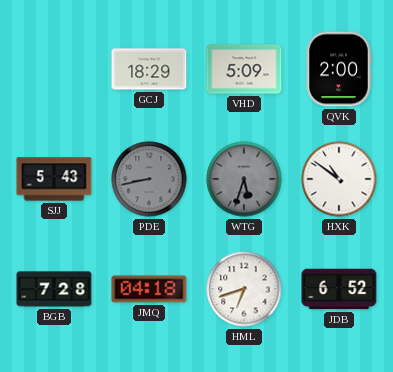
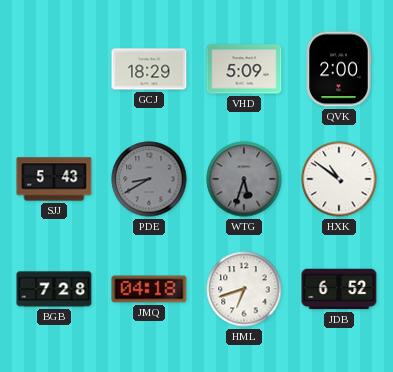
PDE: 8:43 -> 8:40 (149, 179)
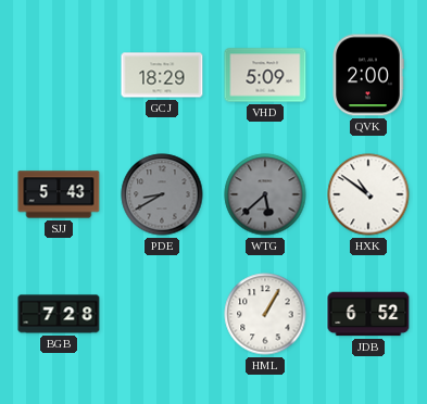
WTG: 5:33 -> 5:38 (265, 194)
JMQ: 04:18 -> none (149, 289)
HML: 6:42 -> 1:05 (265, 314)
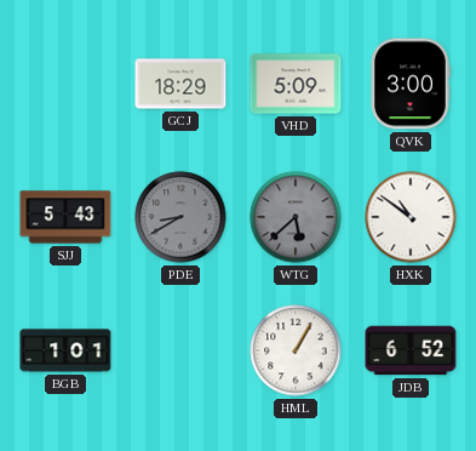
QVK: 2:00 -> 3:00 (411, 84)
BGB: 7:28 -> 1:01 (65, 350)
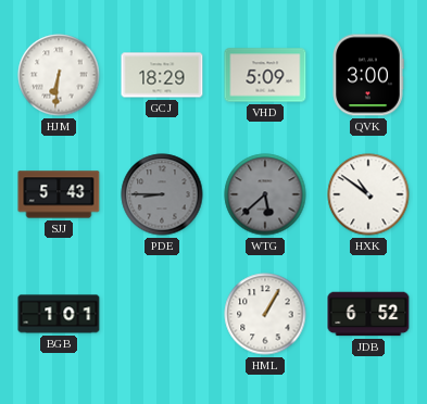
HJM: none -> 6:31 (59, 75)
PDE: 8:40 -> 8:45 (162, 194)
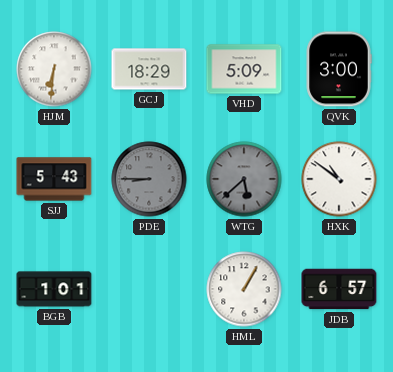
JDB: 6:52 -> 6:57 (339, 289)
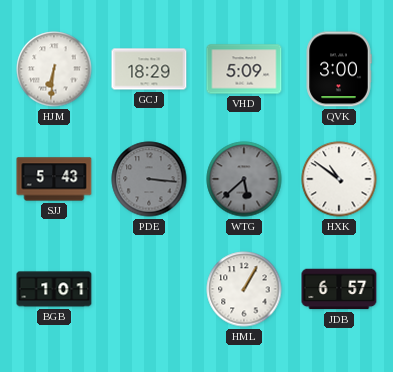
PDE: 8:45 -> 3:16 (149, 179)
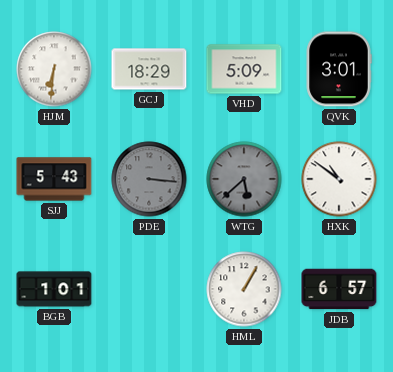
QVK: 3:00 -> 3:01 (339, 69)
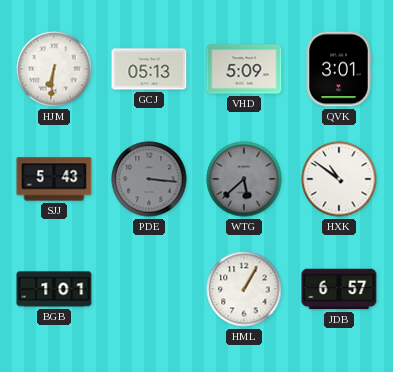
GCJ: 18:29 -> 05:13 (149, 69)
